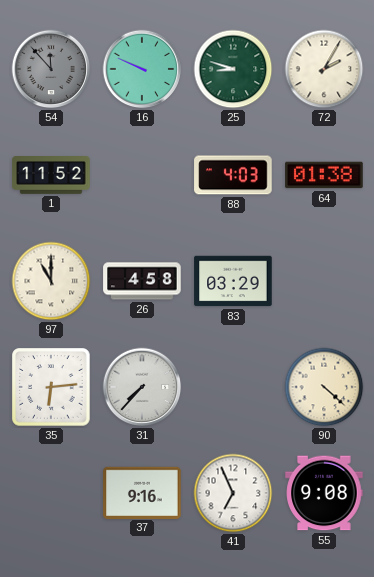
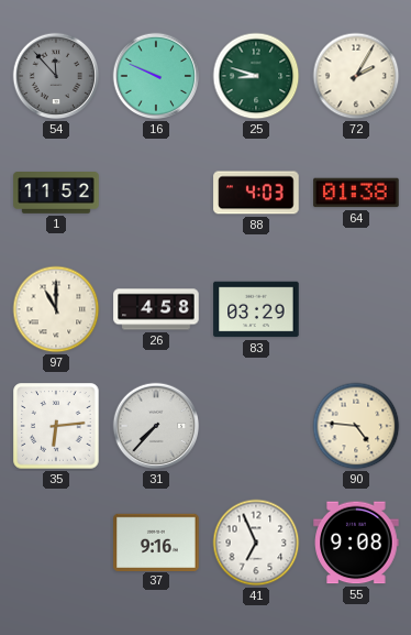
90: 4:22 -> 4:46 (356, 426)
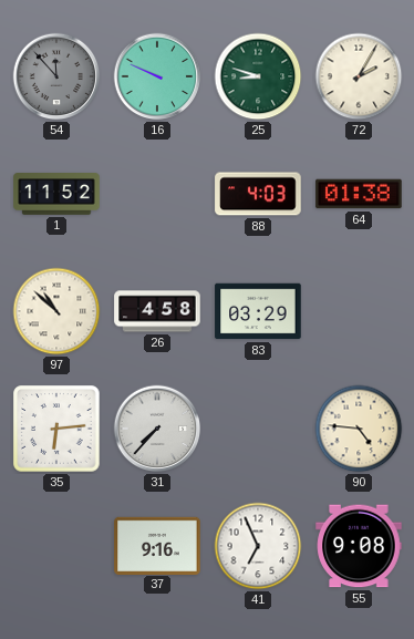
97: 11:00 -> 10:52 (56, 311)
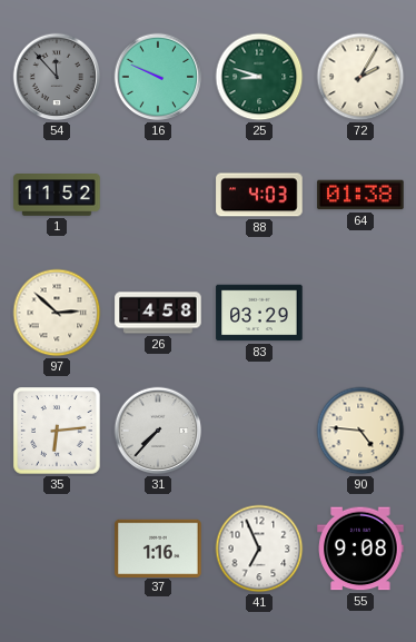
97: 10:52 -> 2:52 (57, 313)
37: 9:16 -> 1:16 (158, 547)
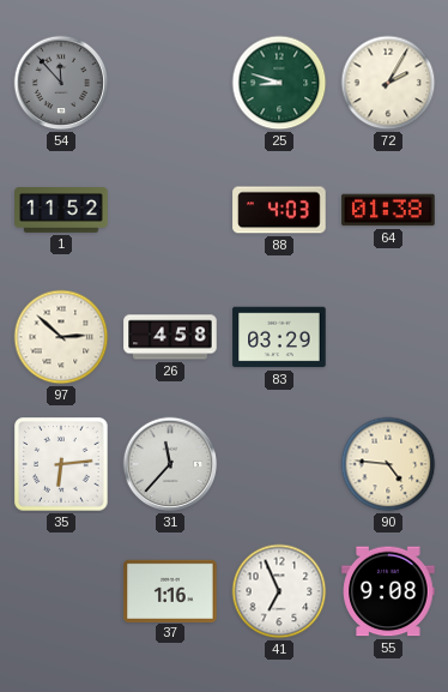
16: 9:49 -> none (158, 77)
31: 7:37 -> 11:37 (170, 464)
